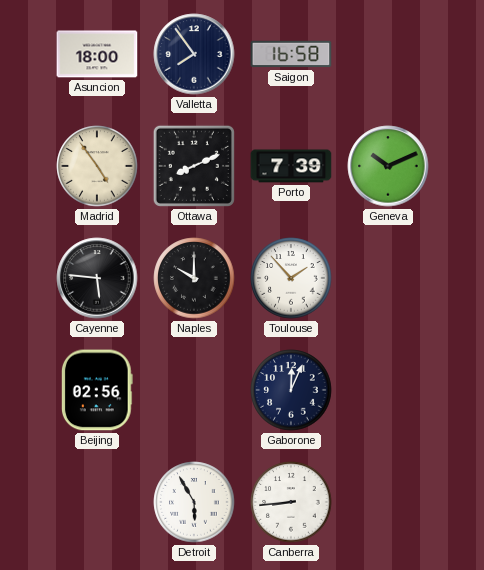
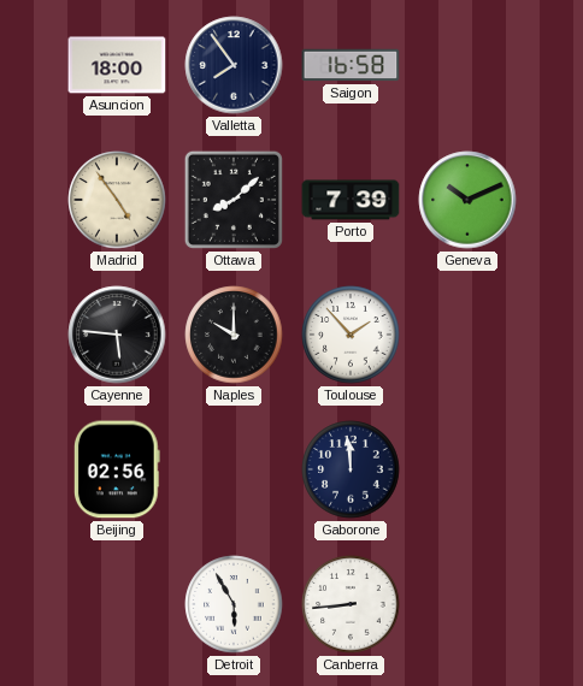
Ottawa: 8:11 -> 8:08 (234, 200)
Gaborone: 12:04 -> 11:59 (351, 469)
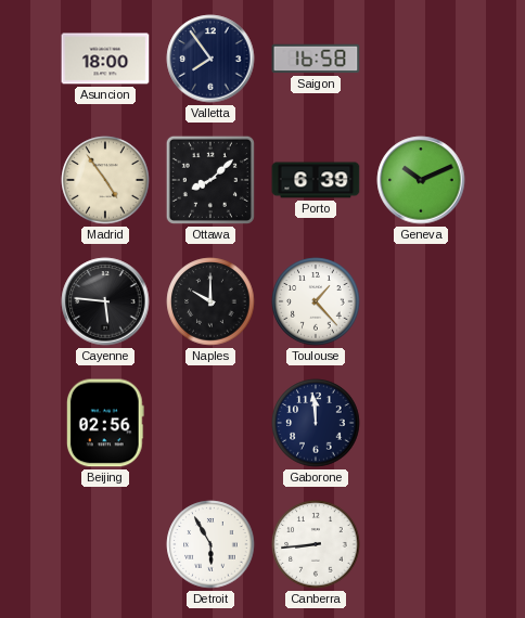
Porto: 7:39 -> 6:39 (316, 180)
Toulouse: 1:53 -> 1:23 (316, 301)
